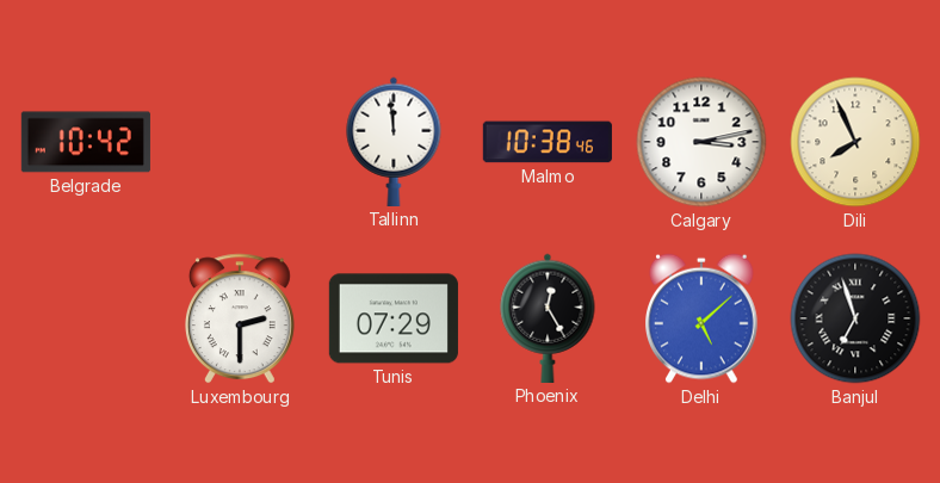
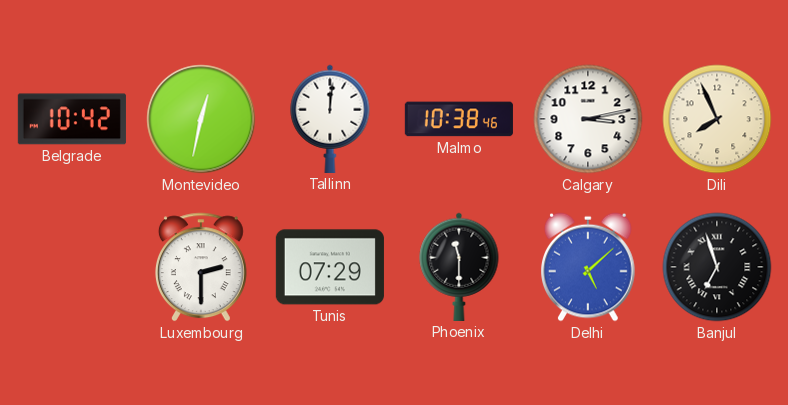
Montevideo: none -> 12:32 (201, 119)
Tallinn: 11:59 -> 12:01 (330, 119)
Phoenix: 12:25 -> 11:30 (459, 267)
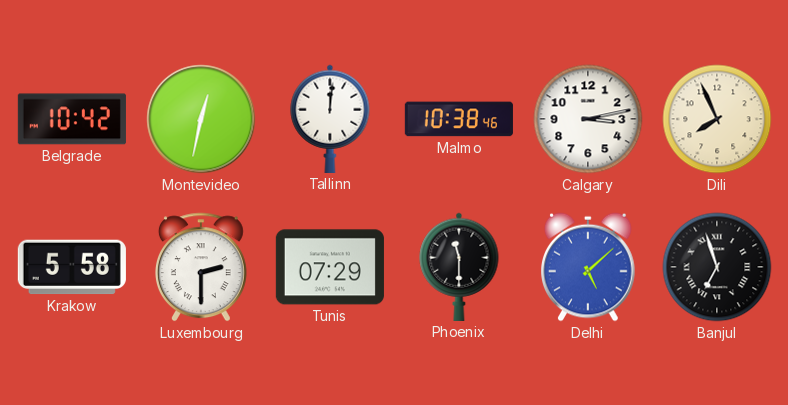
Krakow: none -> 5:58 (72, 267)
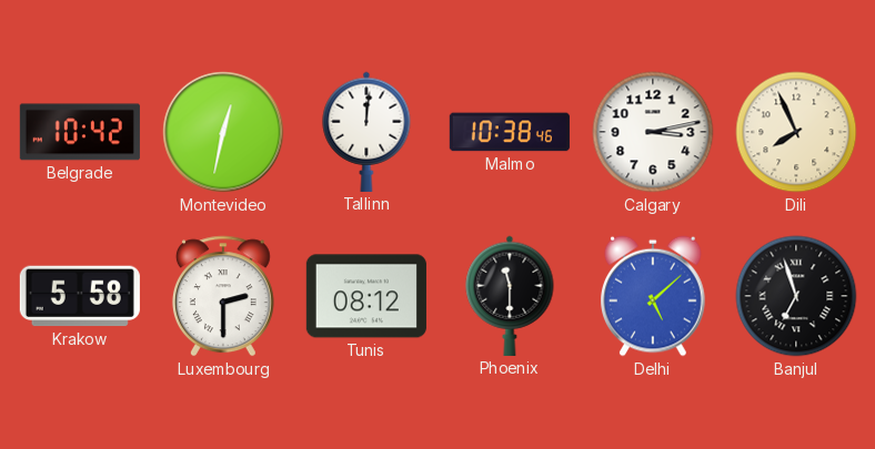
Tunis: 07:29 -> 08:12 (366, 296)
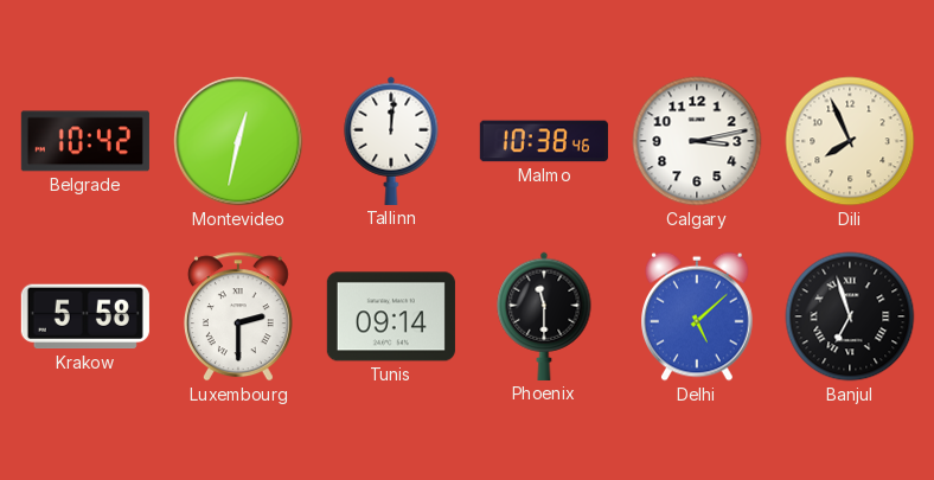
Tunis: 08:12 -> 09:14 (391, 316)
